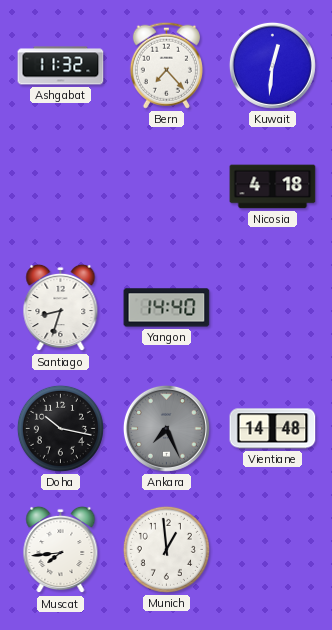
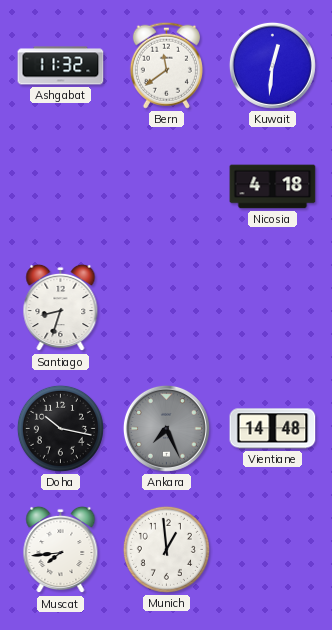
Bern: 7:23 -> 11:39 (166, 65)
Yangon: 14:40 -> none (167, 308)
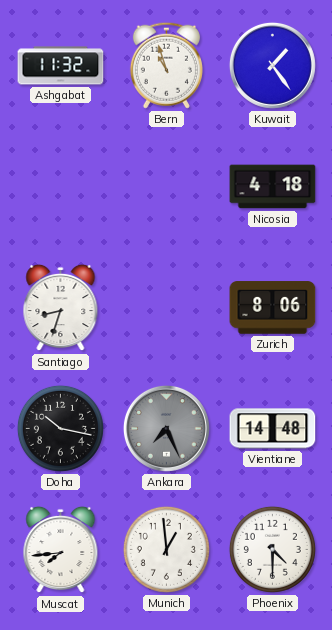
Bern: 11:39 -> 10:57 (166, 65)
Kuwait: 12:31 -> 1:24 (272, 65)
Zurich: none -> 8:06 (273, 308)
Phoenix: none -> 4:30 (272, 549)
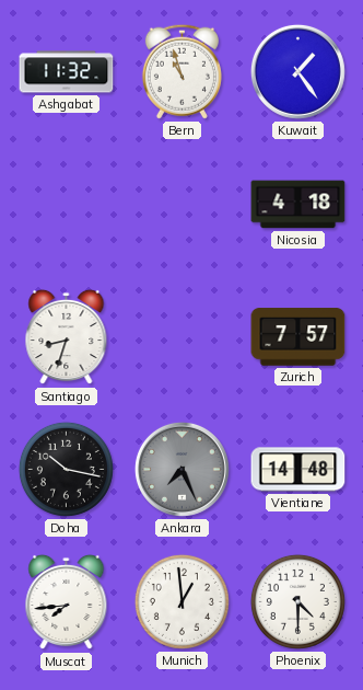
Zurich: 8:06 -> 7:57 (298, 337)
